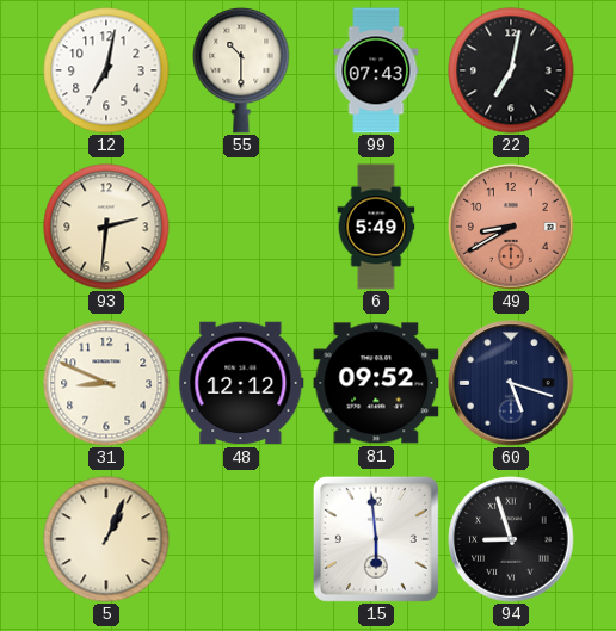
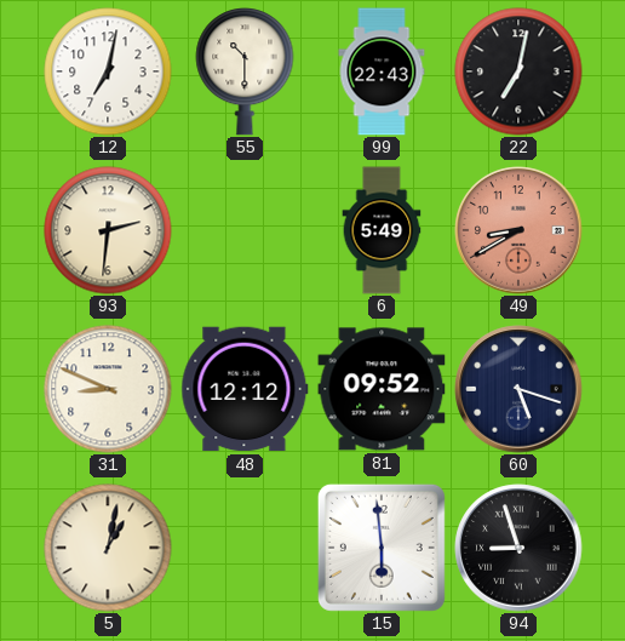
99: 07:43 -> 22:43 (382, 71)
5: 1:04 -> 1:02 (108, 548)
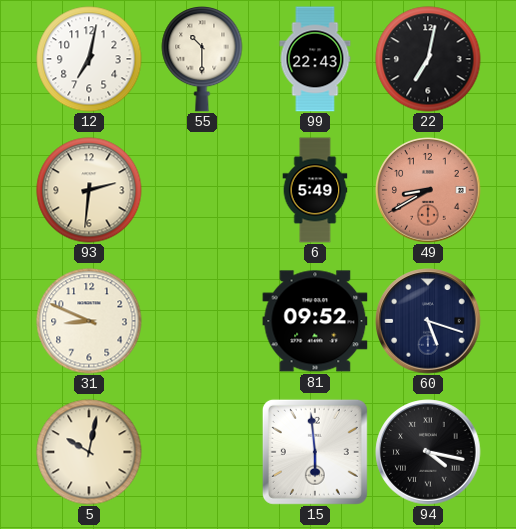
48: 12:12 -> none (245, 389)
5: 1:02 -> 10:02 (89, 452)
94: 8:57 -> 4:17 (428, 452)
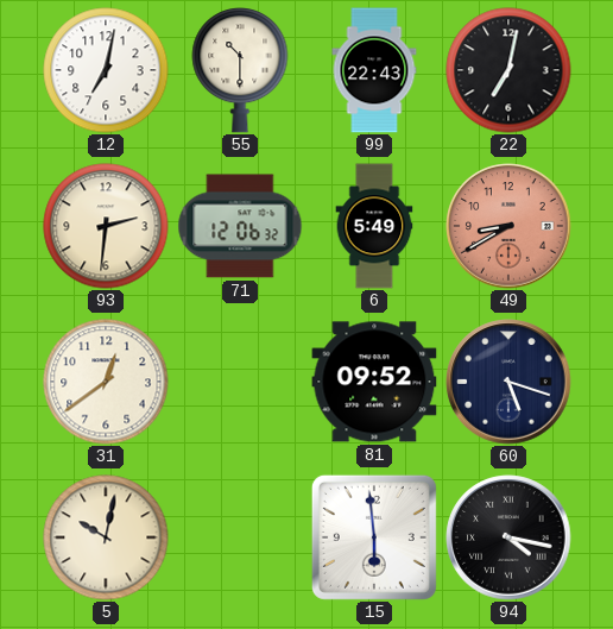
71: none -> 12:06 (240, 226)
31: 8:49 -> 12:39 (106, 382)
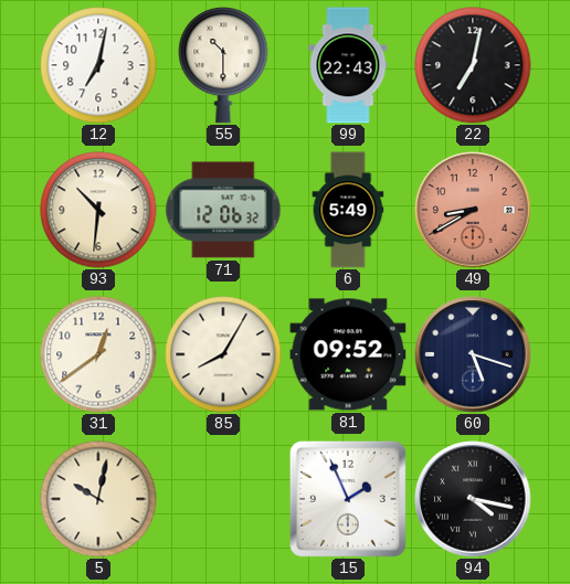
93: 2:31 -> 10:31 (98, 210)
85: none -> 8:05 (223, 354)
15: 5:59 -> 1:56 (348, 499)
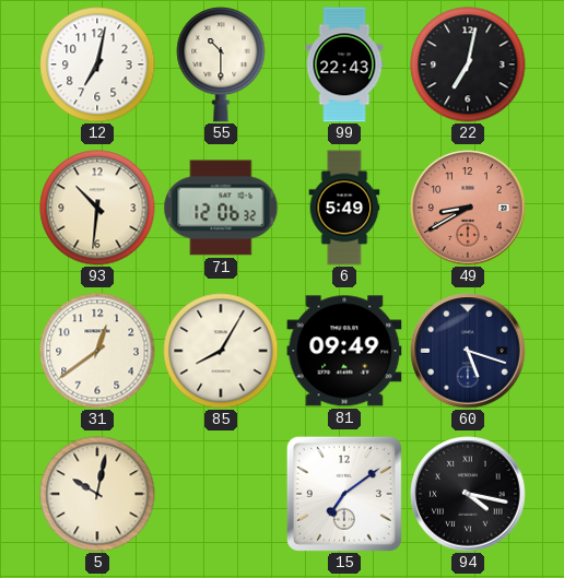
81: 09:52 -> 09:49 (344, 351)
15: 1:56 -> 7:09 (344, 494)
